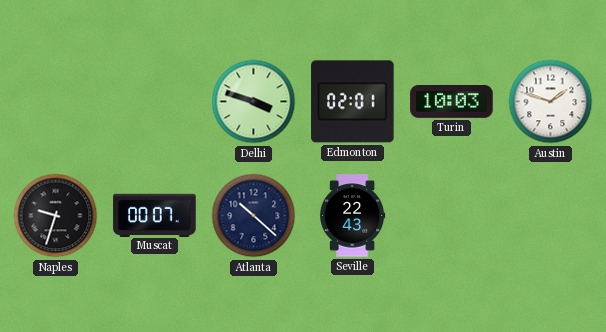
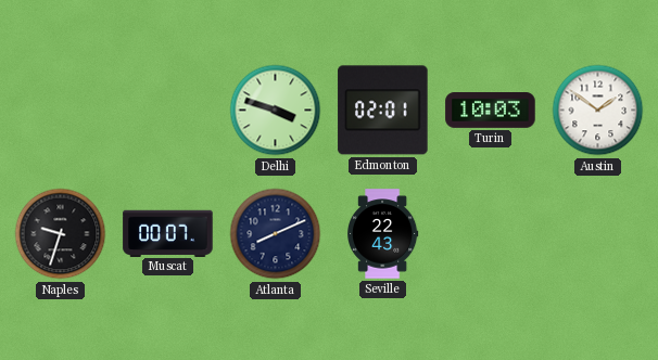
Austin: 1:48 -> 1:51 (598, 111)
Atlanta: 10:22 -> 8:11 (276, 234)
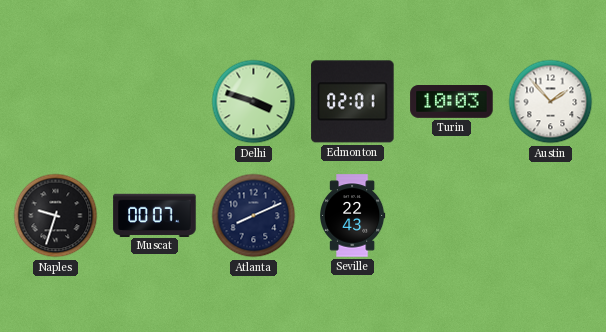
Austin: 1:51 -> 1:53 (551, 102)
